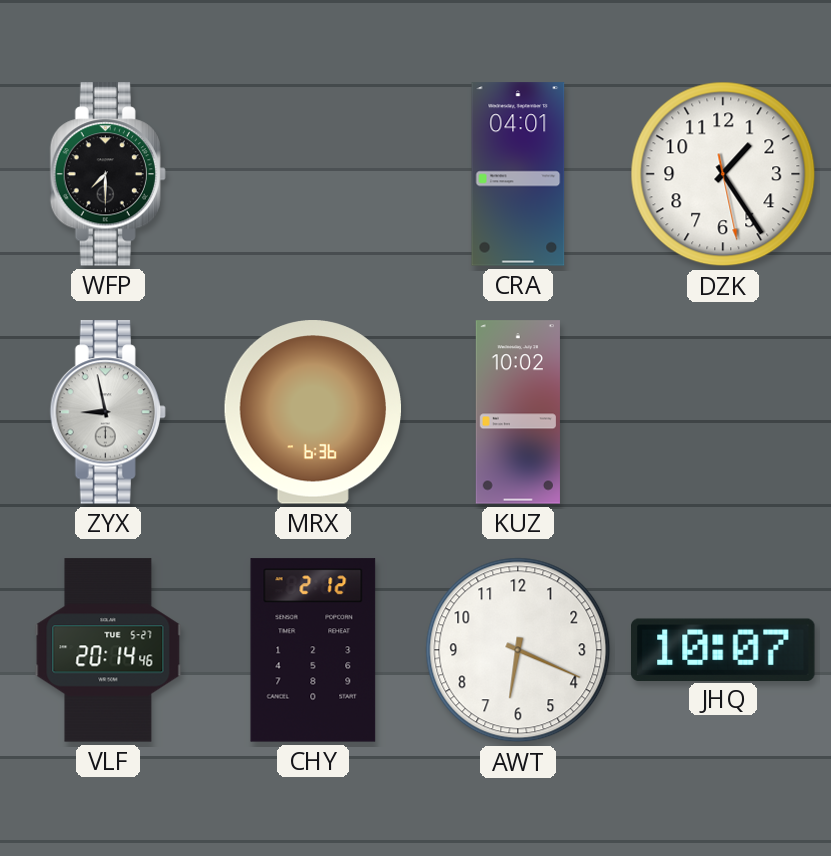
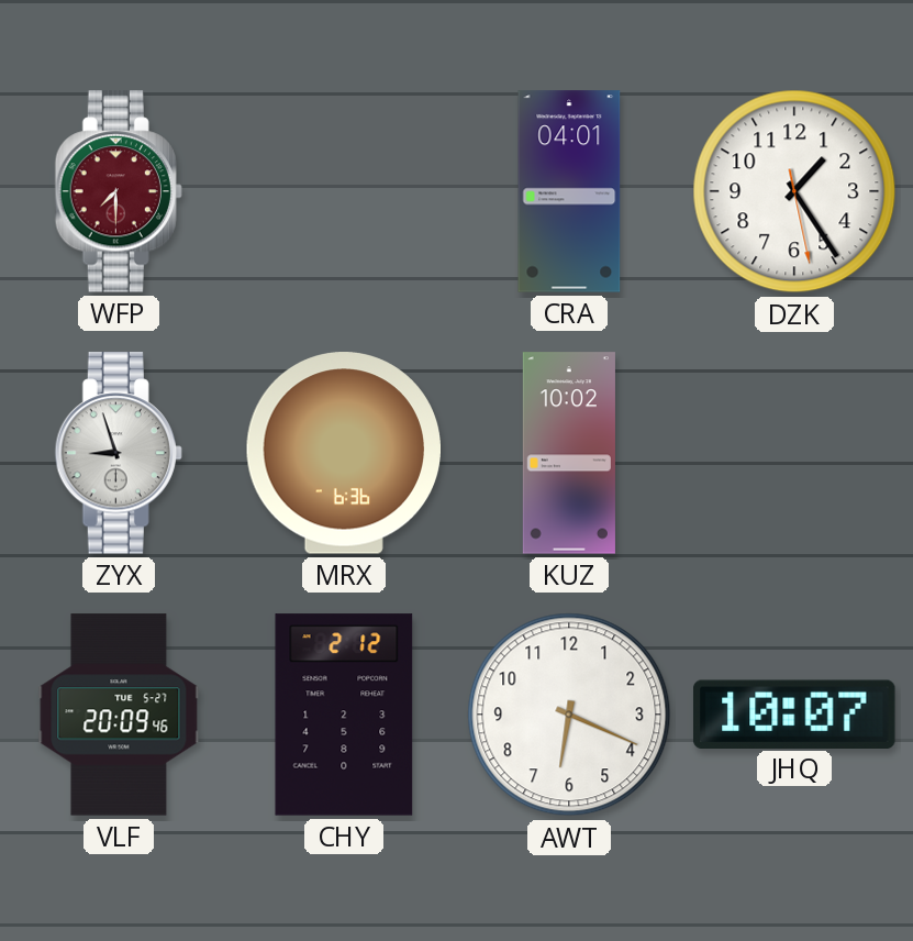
WFP dial: black -> burgundy (119, 191)
ZYX: 8:58 -> 8:57 (119, 453)
VLF: 20:14 -> 20:09 (119, 715)
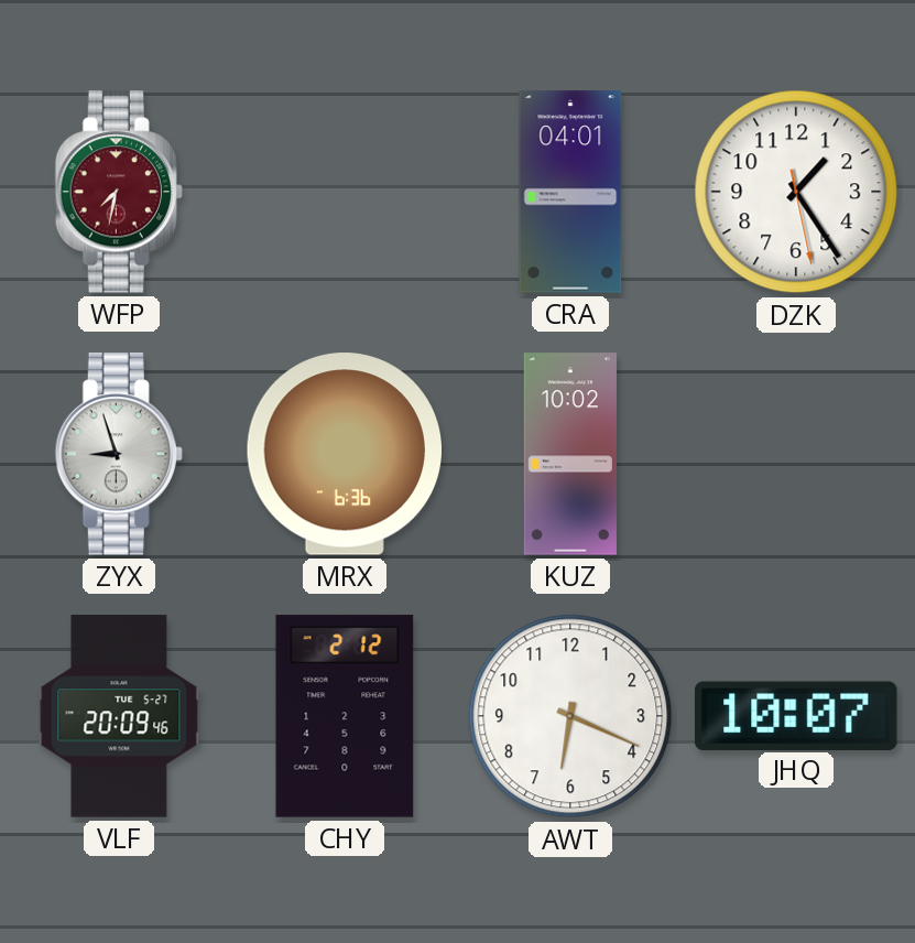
WFP: 7:30 -> 7:32 (119, 192)
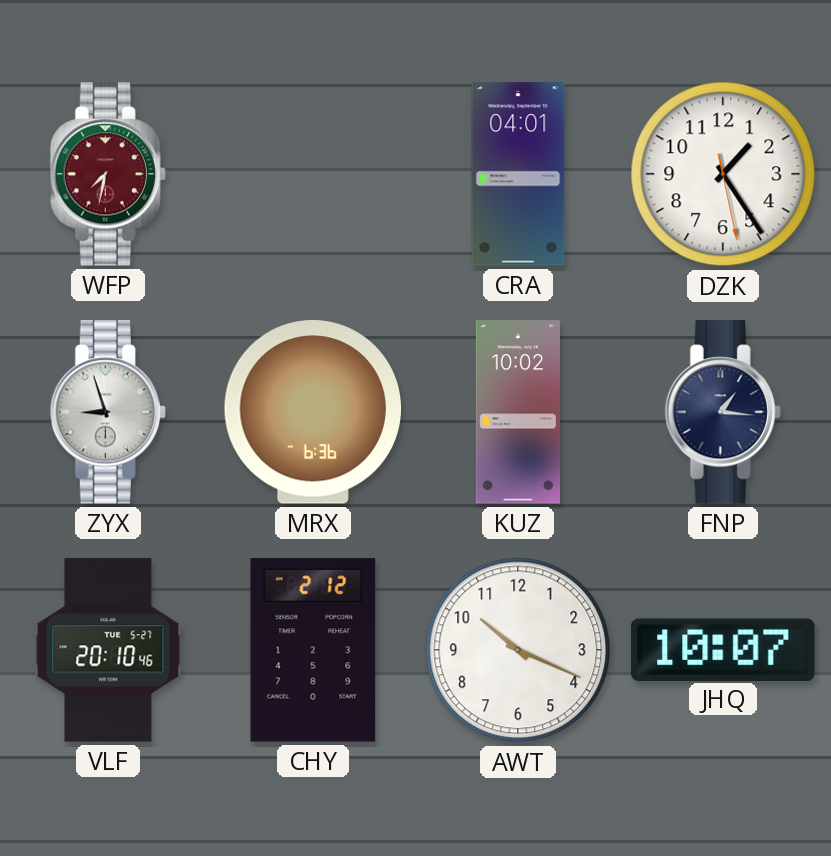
FNP: none -> 1:16 (723, 412)
VLF: 20:09 -> 20:10 (108, 650)
AWT: 6:19 -> 10:19 (518, 650)
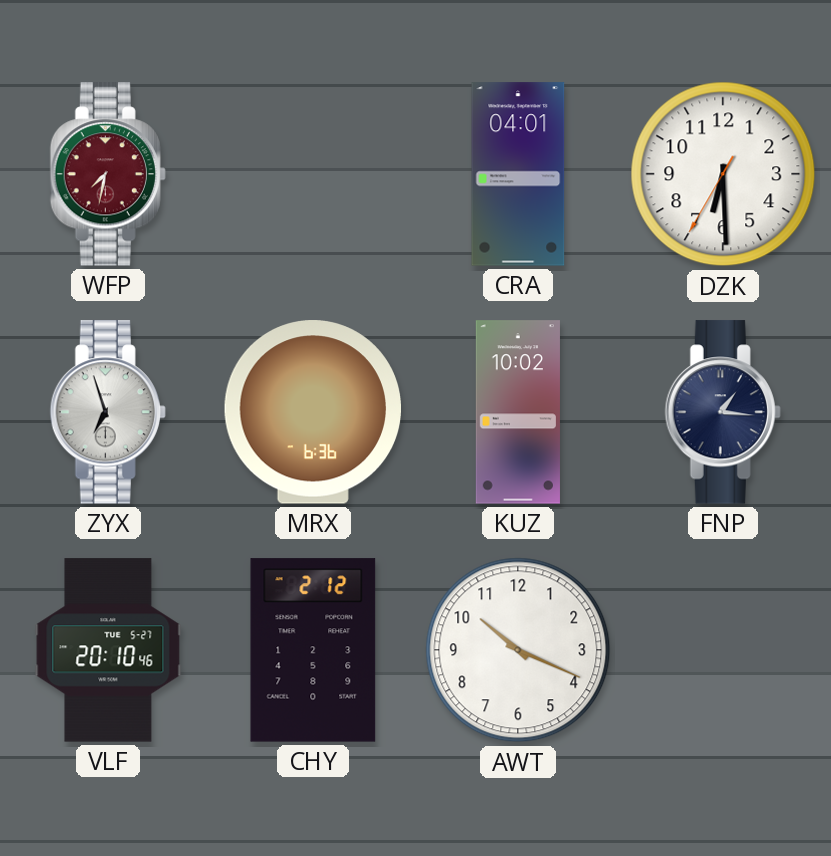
DZK: 1:24 -> 6:29 (723, 174)
ZYX: 8:57 -> 6:57 (108, 412)
JHQ: 10:07 -> none (724, 649)
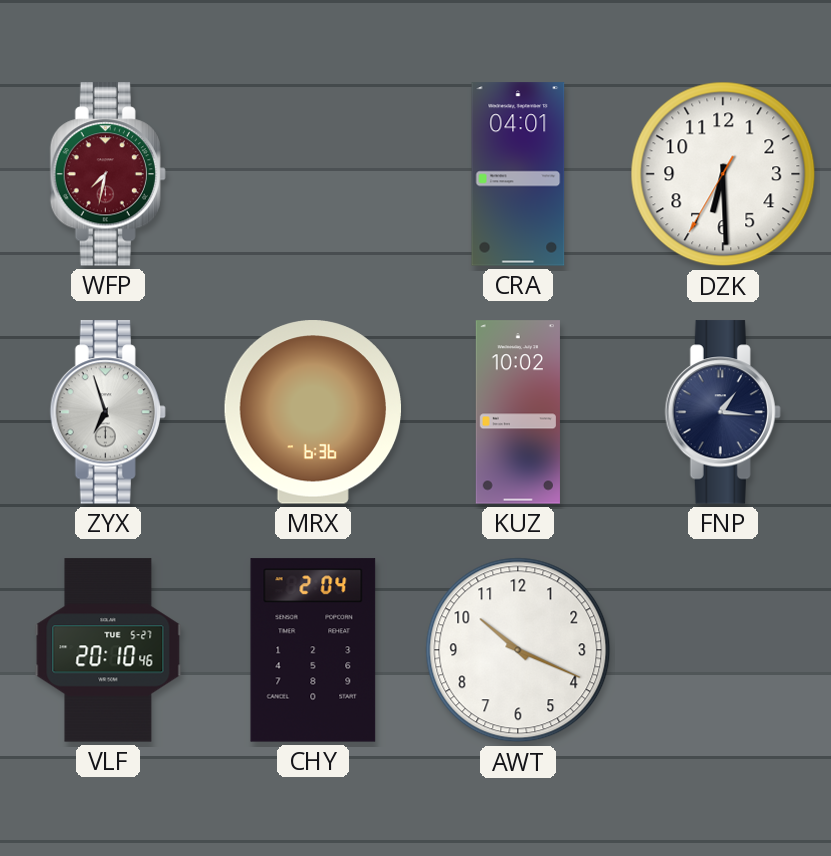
CHY: 2:12 -> 2:04 (313, 650)
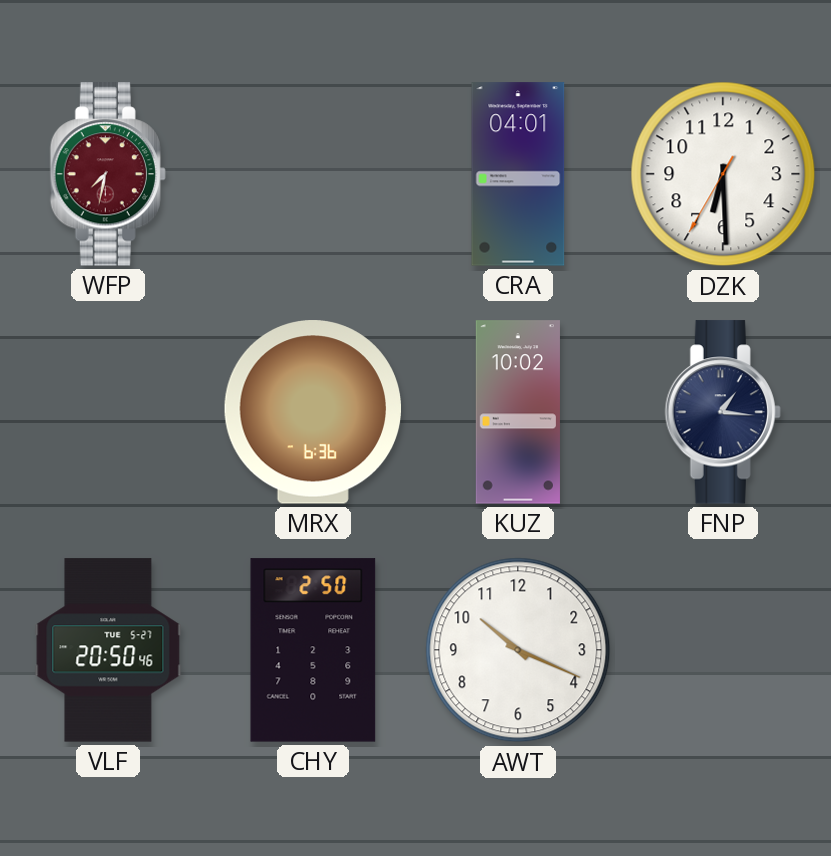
ZYX: 6:57 -> none (108, 412)
VLF: 20:10 -> 20:50 (108, 650)
CHY: 2:04 -> 2:50 (313, 650)
